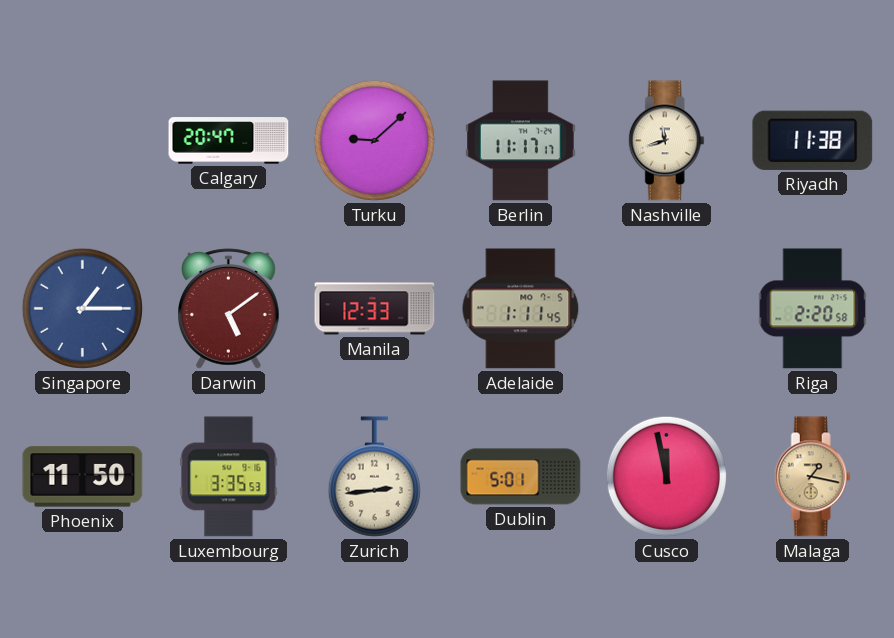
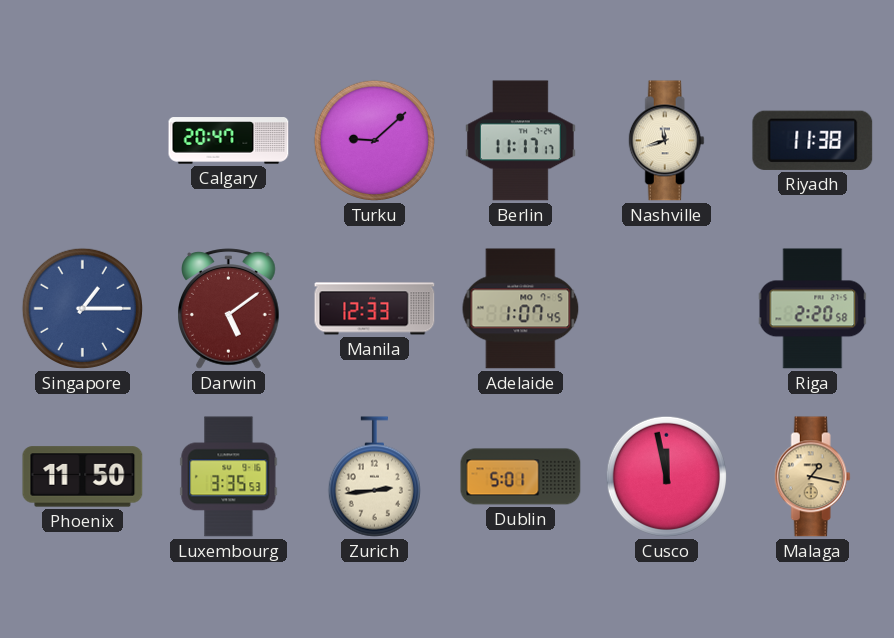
Adelaide: 1:11 -> 1:07 (521, 309)
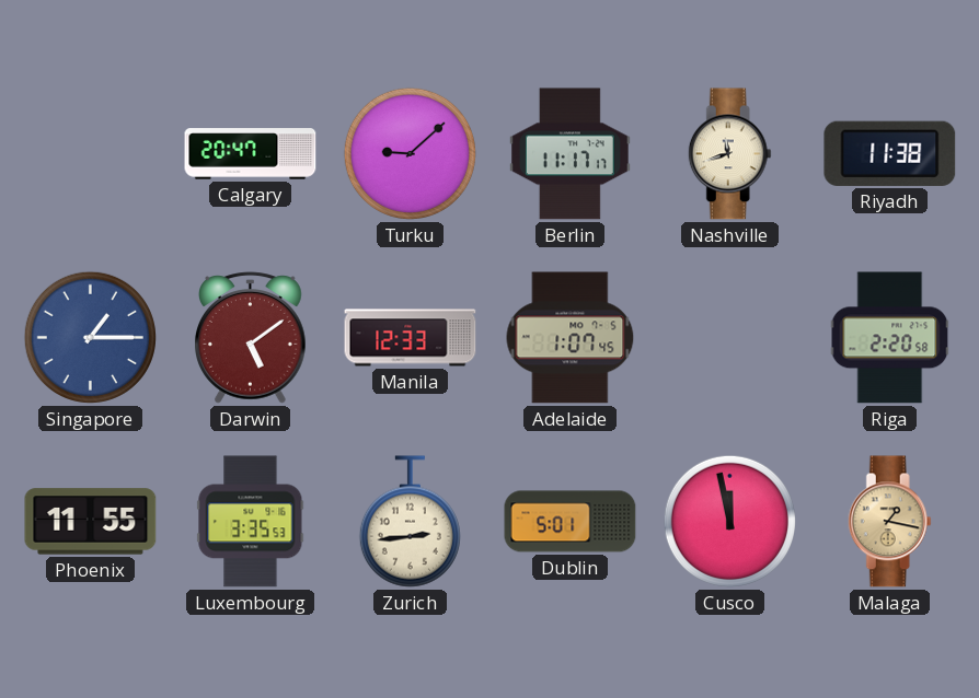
Phoenix: 11:50 -> 11:55 (91, 522)
